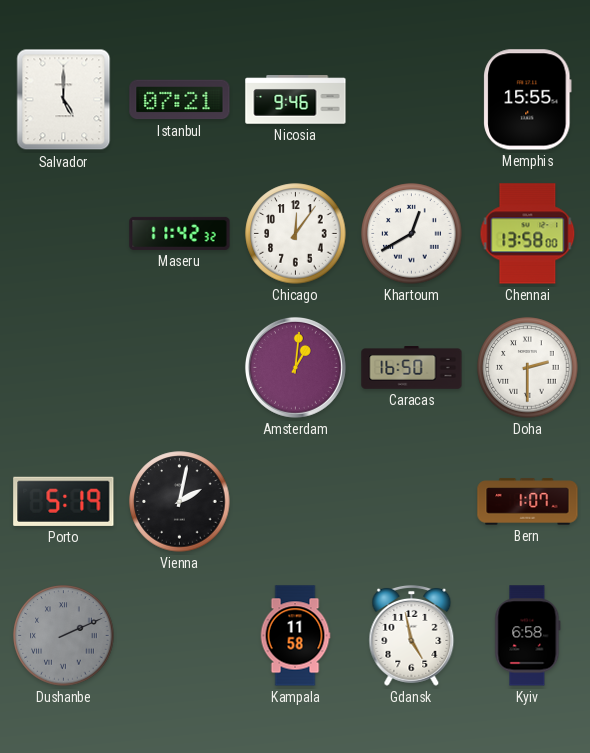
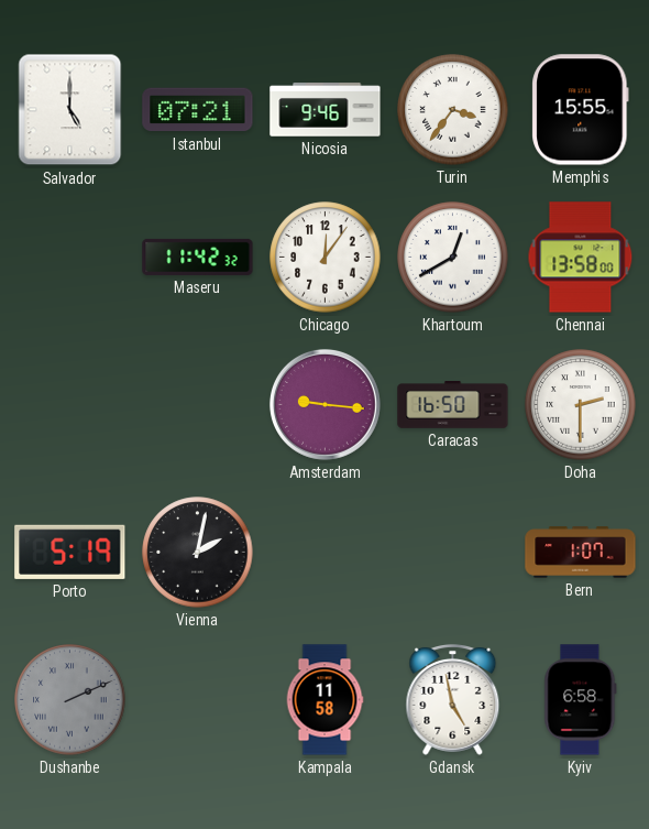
Turin: none -> 3:36 (453, 110)
Amsterdam: 1:01 -> 9:16 (324, 404)
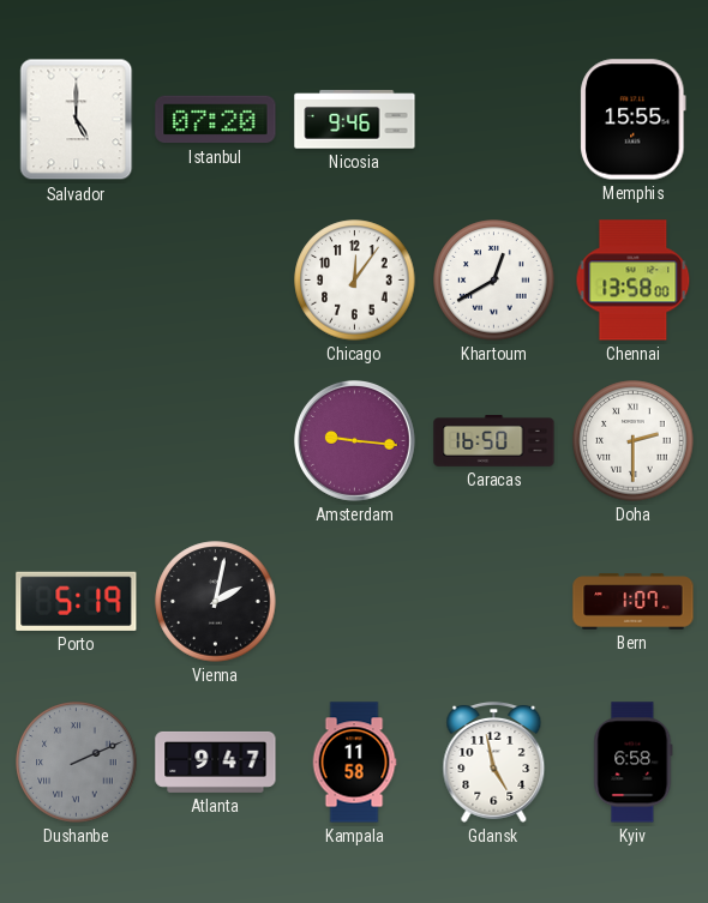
Istanbul: 07:21 -> 07:20 (216, 120)
Turin: 3:36 -> none (453, 110)
Maseru: 11:42 -> none (198, 257)
Atlanta: none -> 9:47 (216, 761)
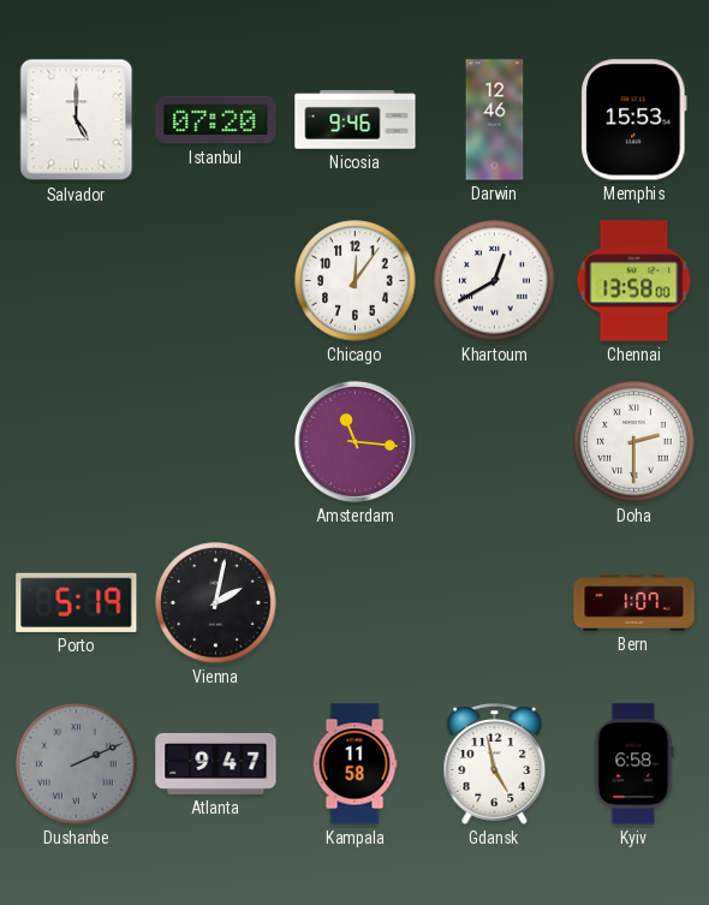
Darwin: none -> 12:46 (495, 120)
Memphis: 15:55 -> 15:53 (634, 120)
Amsterdam: 9:16 -> 11:16 (354, 441)
Caracas: 16:50 -> none (494, 441)
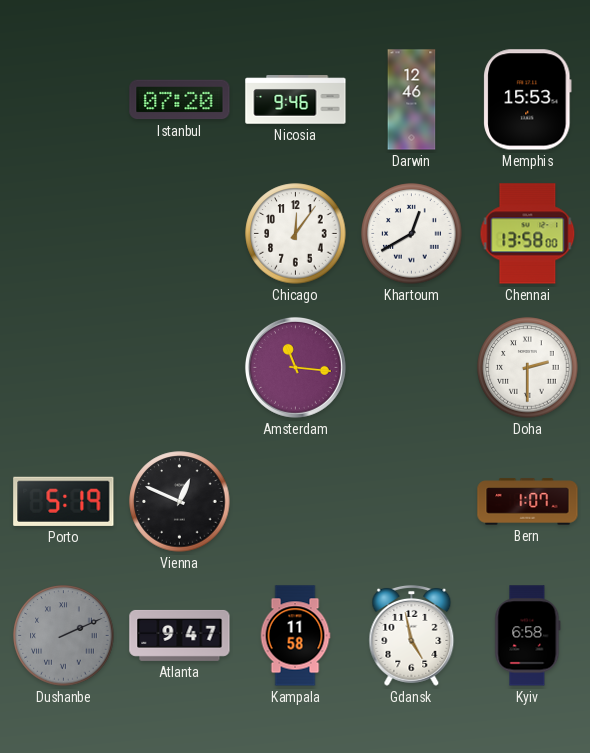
Salvador: 5:00 -> none (77, 120)
Vienna: 2:02 -> 12:49 (180, 502)
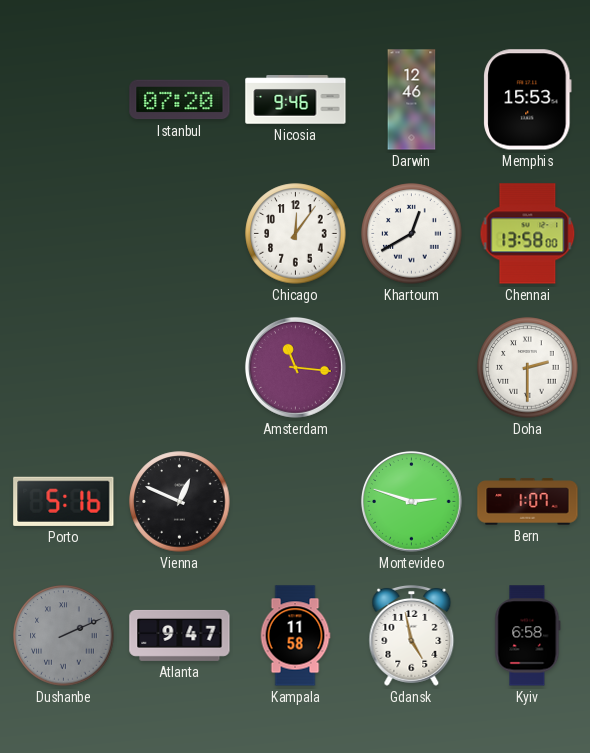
Porto: 5:19 -> 5:16 (64, 501)
Montevideo: none -> 2:48 (411, 501)
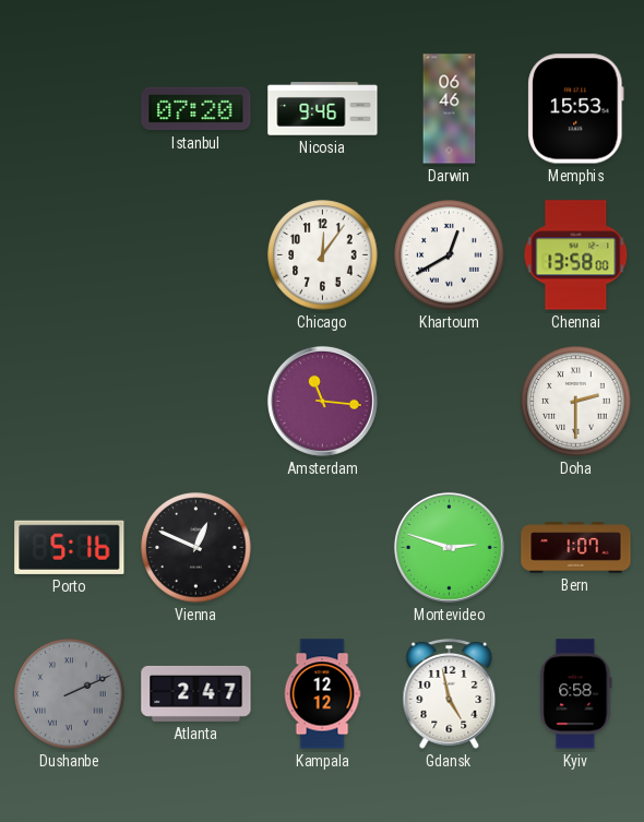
Darwin: 12:46 -> 06:46 (450, 109)
Atlanta: 9:47 -> 2:47 (196, 693)
Kampala: 11:58 -> 12:12 (322, 694)
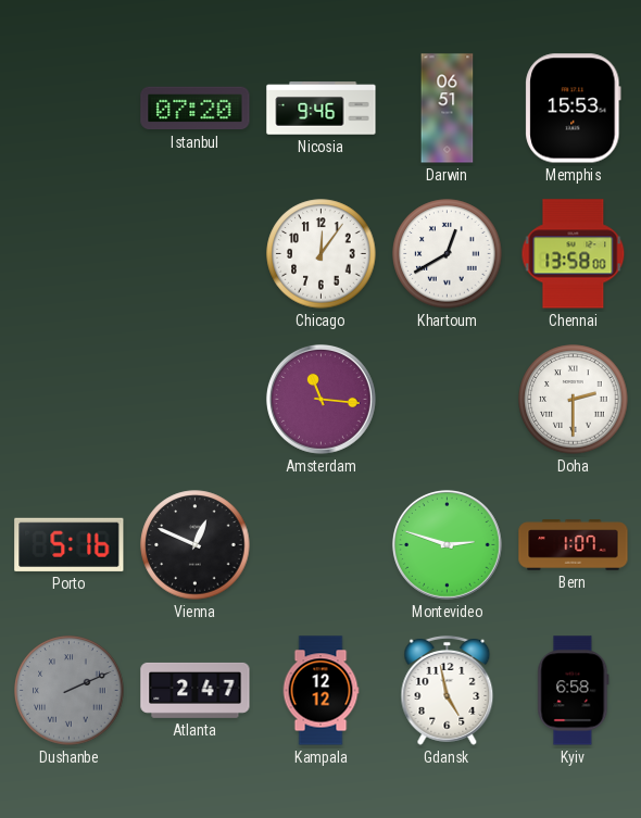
Darwin: 06:46 -> 06:51 (448, 109)
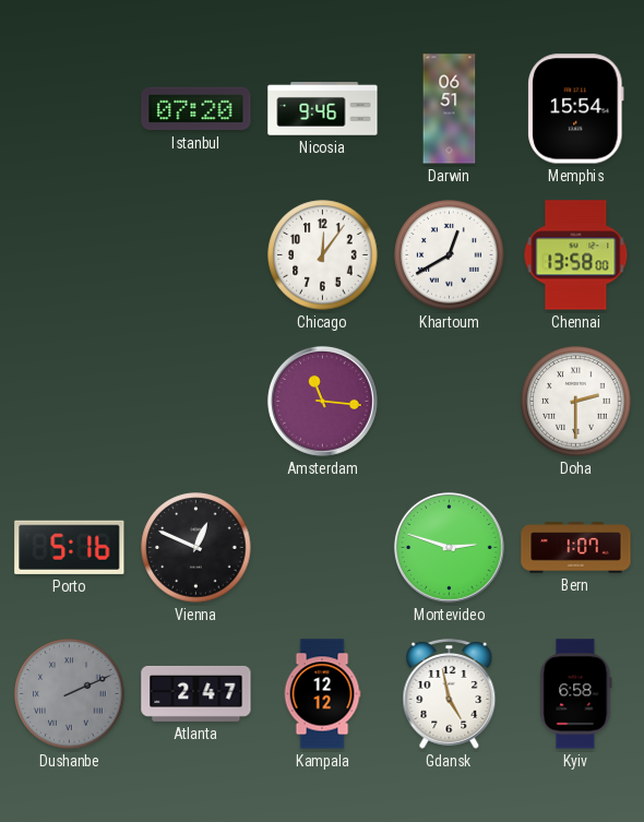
Memphis: 15:53 -> 15:54 (576, 109)
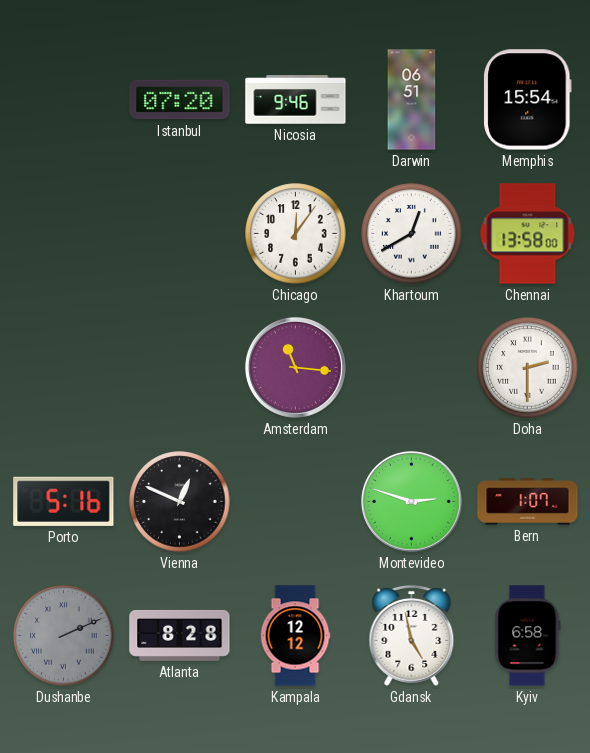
Atlanta: 2:47 -> 8:28 (180, 635)
